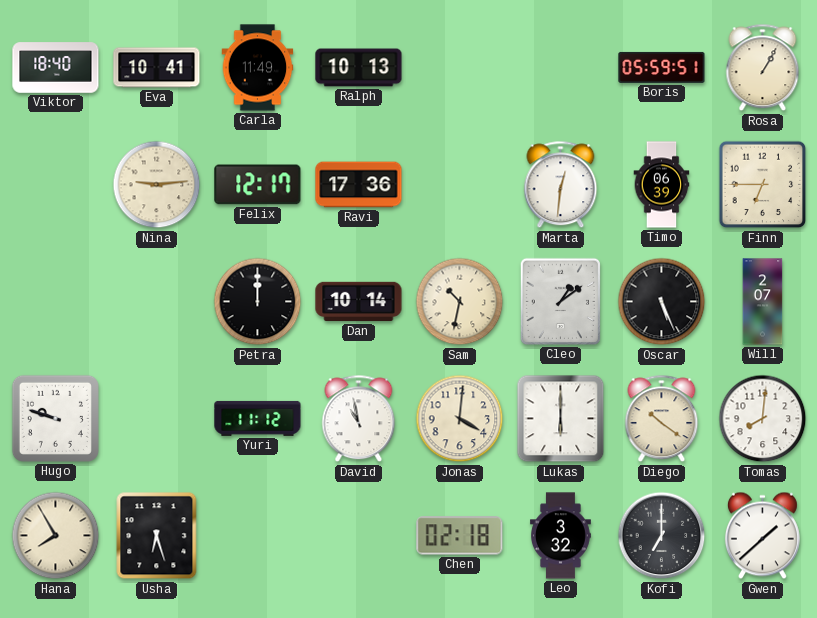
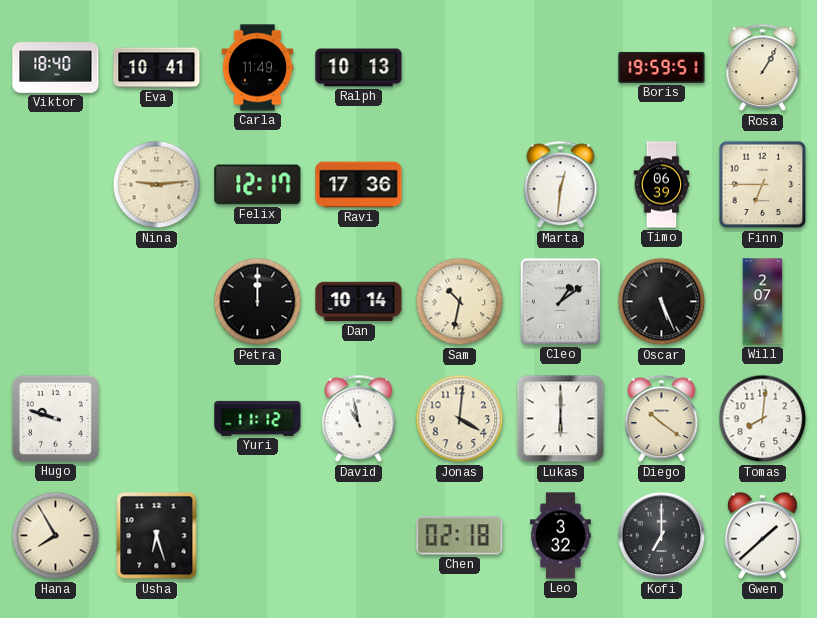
Boris: 05:59 -> 19:59 (662, 67)
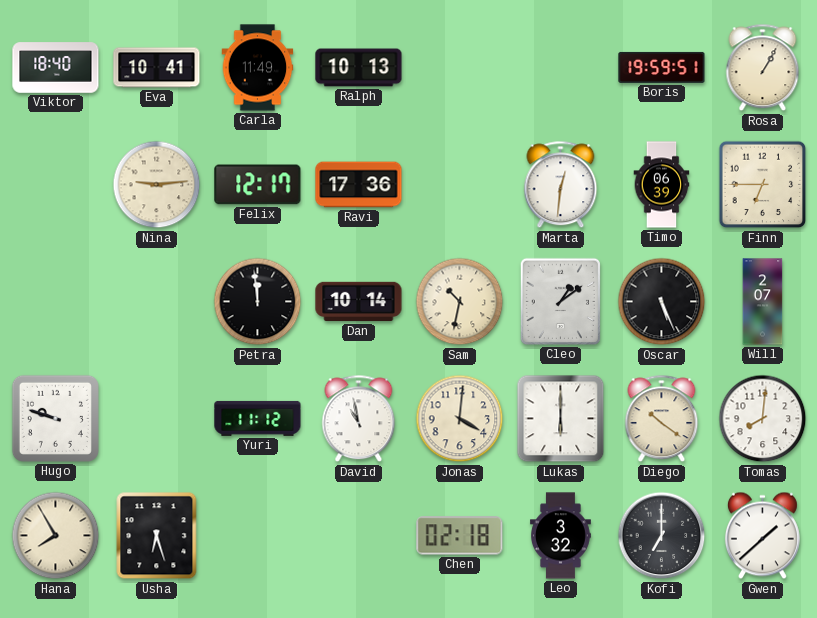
Petra: 12:00 -> 11:59 (258, 302)
